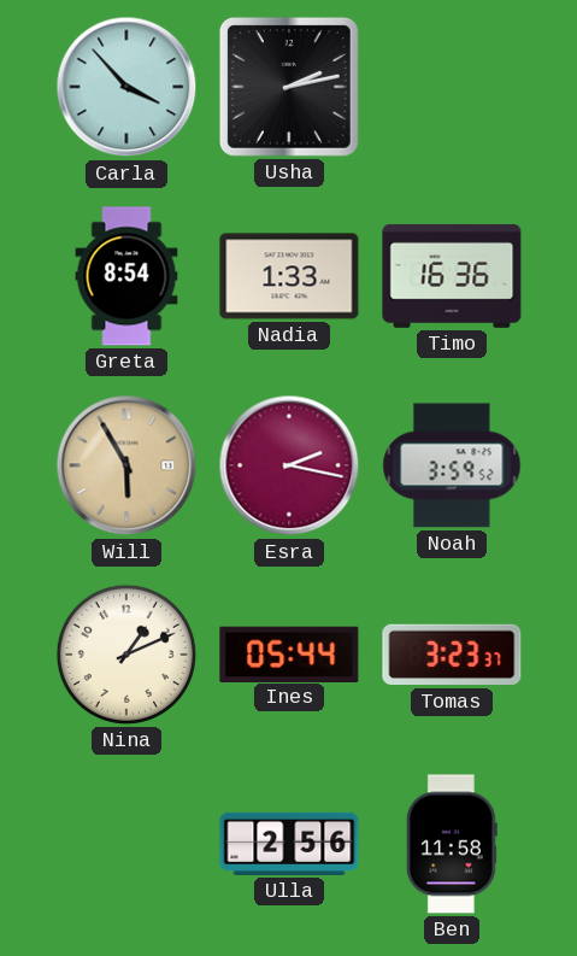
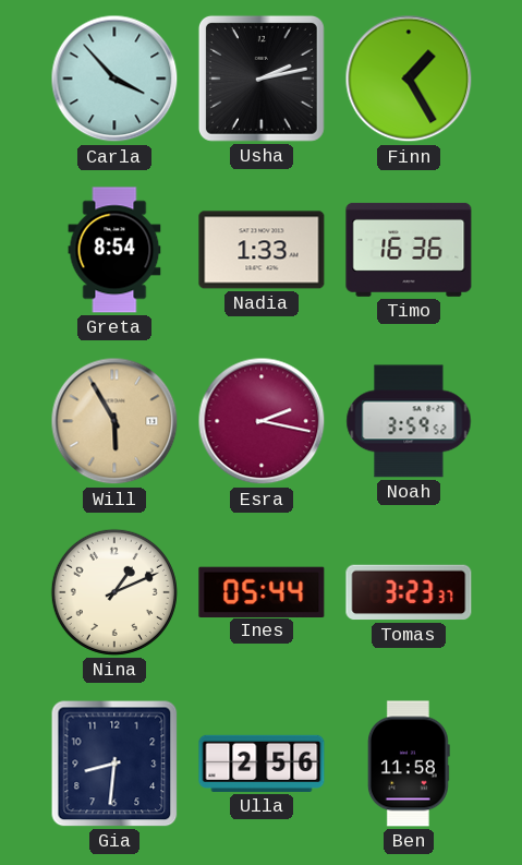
Finn: none -> 1:25 (409, 79)
Gia: none -> 8:31 (114, 764)
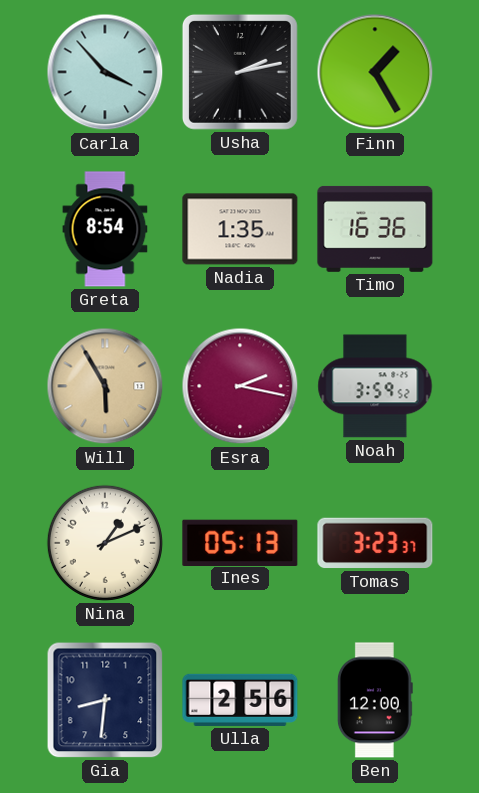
Nadia: 1:33 -> 1:35 (240, 229)
Ines: 05:44 -> 05:13 (240, 542)
Ben: 11:58 -> 12:00 (375, 700)
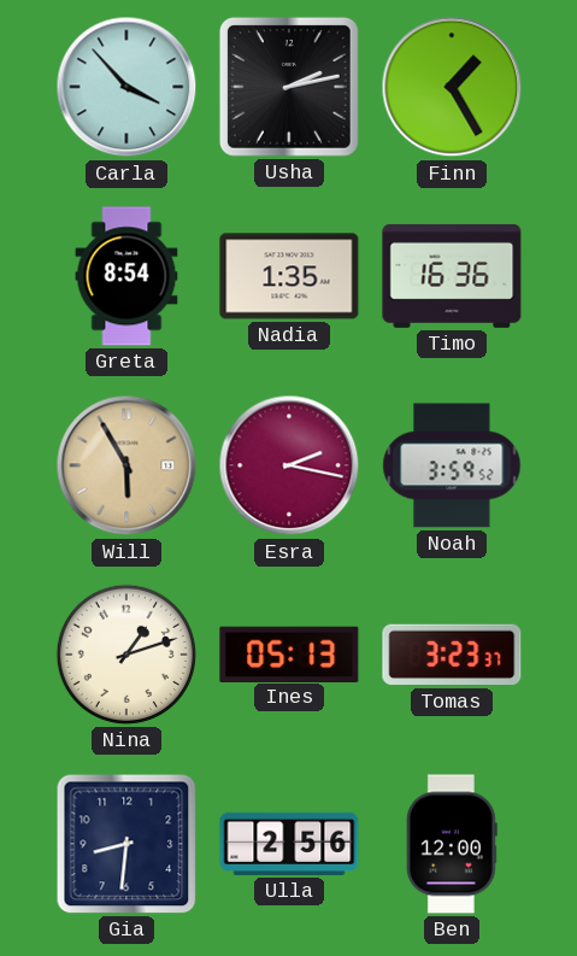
Nina: 1:11 -> 1:12 (126, 655)
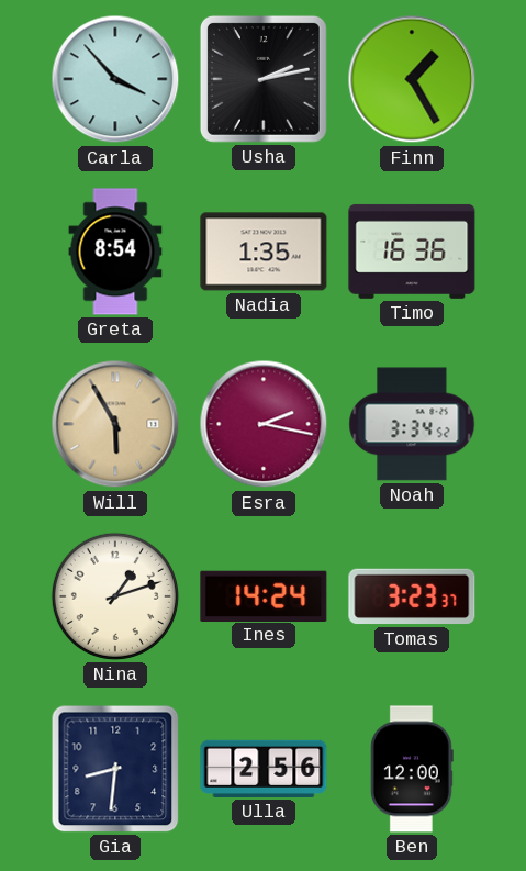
Noah: 3:59 -> 3:34 (412, 424)
Ines: 05:13 -> 14:24 (264, 595)
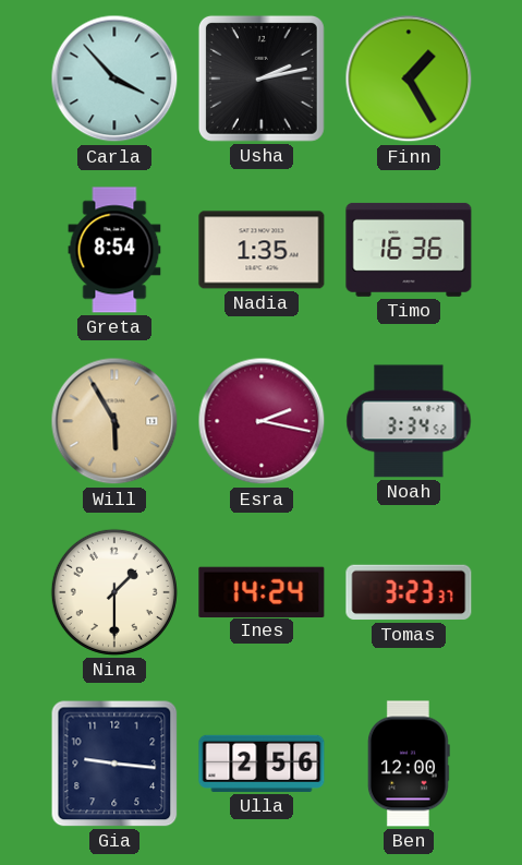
Nina: 1:12 -> 1:30 (114, 592)
Gia: 8:31 -> 9:16 (114, 764)
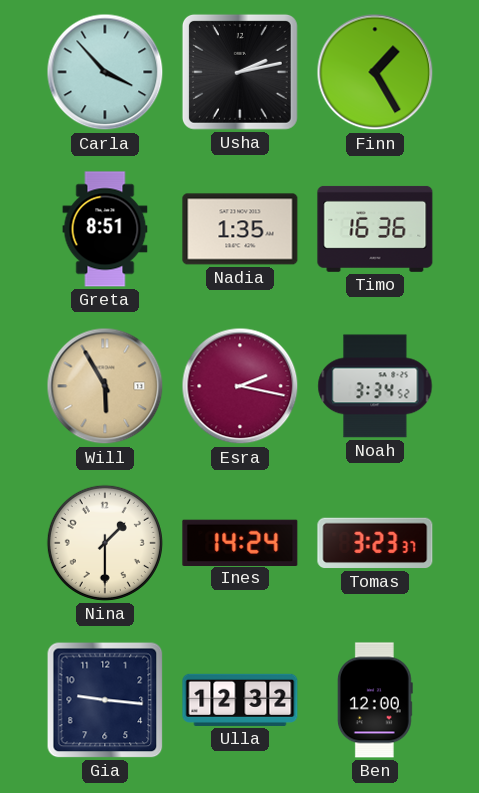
Greta: 8:54 -> 8:51 (105, 229)
Ulla: 2:56 -> 12:32 (240, 700)
